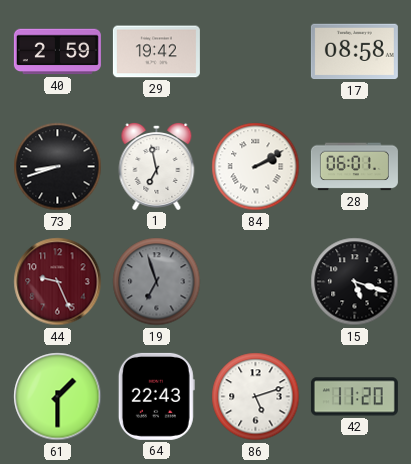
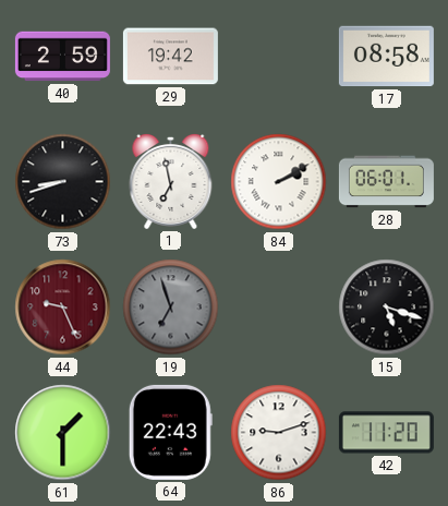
86: 5:12 -> 9:12 (279, 433)
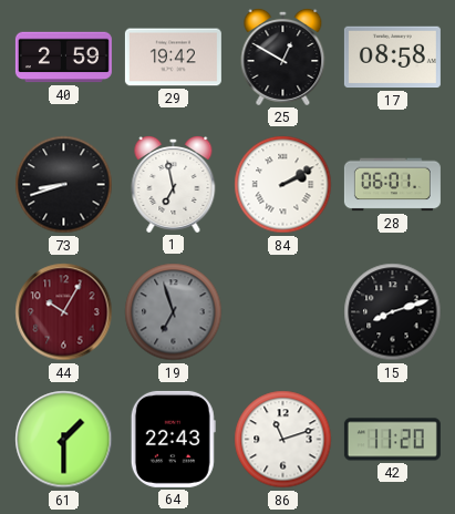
25: none -> 12:50 (283, 56)
44: 9:26 -> 10:05 (64, 312)
15: 5:18 -> 8:12 (393, 312)
86: 9:12 -> 11:12 (283, 440)
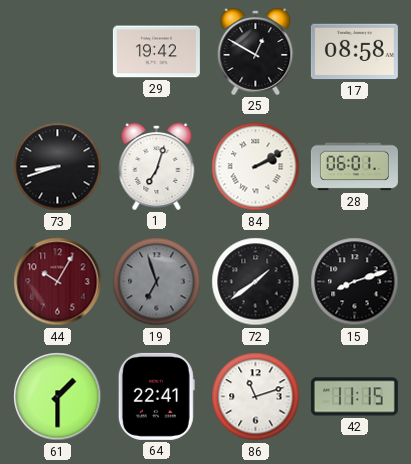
40: 2:59 -> none (63, 58)
1: 6:58 -> 7:03 (157, 166)
72: none -> 1:39 (256, 282)
64: 22:43 -> 22:41 (156, 396)
42: 11:20 -> 11:15 (354, 397)
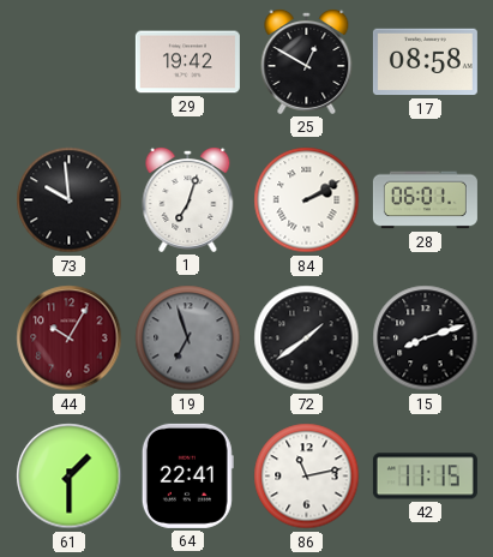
73: 8:42 -> 9:59 (70, 200)
86: 11:12 -> 11:13 (307, 477)
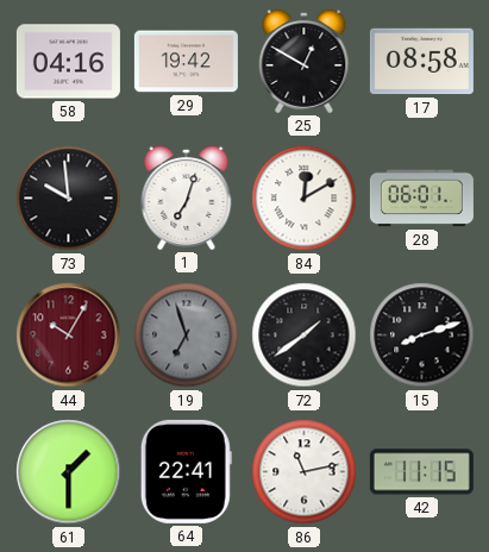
58: none -> 04:16 (68, 62)
84: 2:10 -> 12:10 (305, 199)
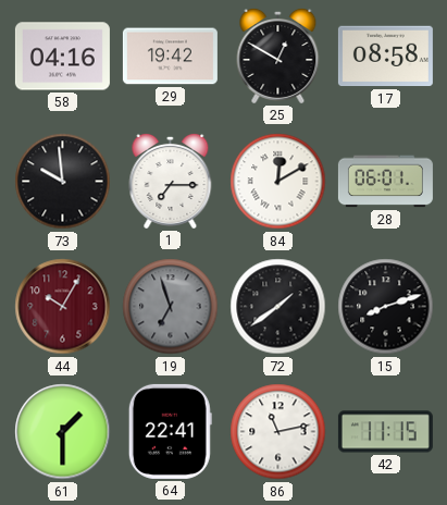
1: 7:03 -> 7:15 (171, 181)
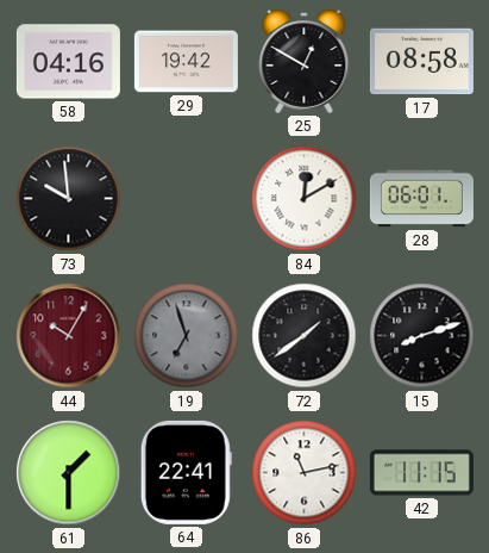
1: 7:15 -> none (171, 181)
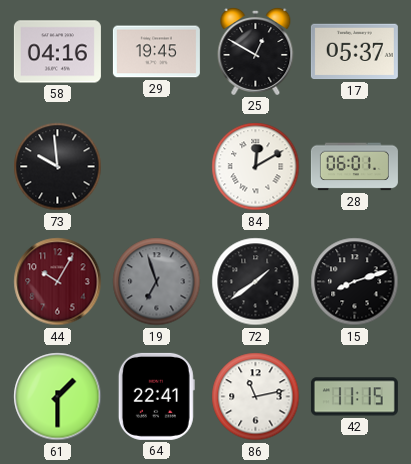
29: 19:42 -> 19:45 (156, 52)
17: 08:58 -> 05:37 (354, 52)
